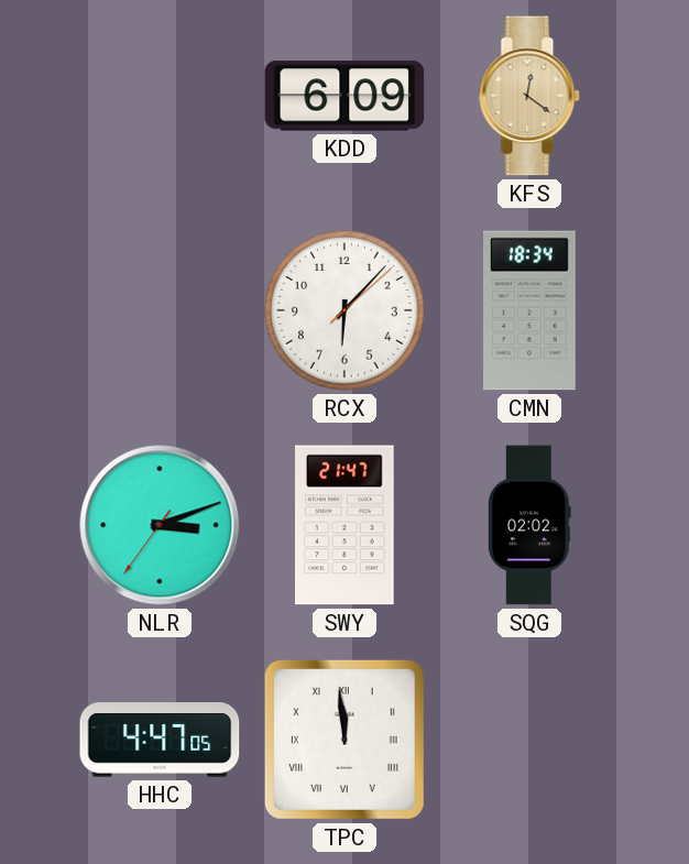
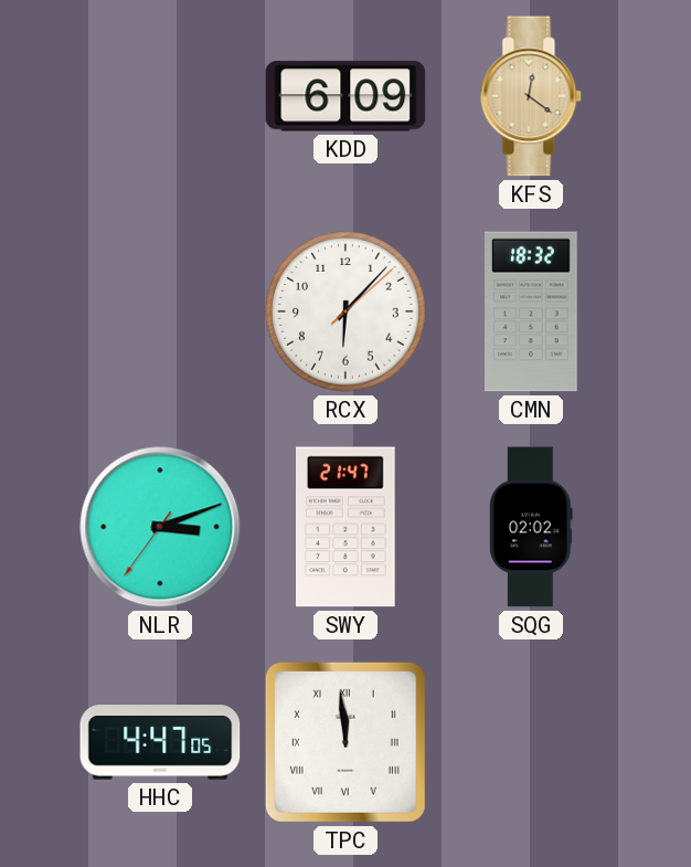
CMN: 18:34 -> 18:32 (532, 311)
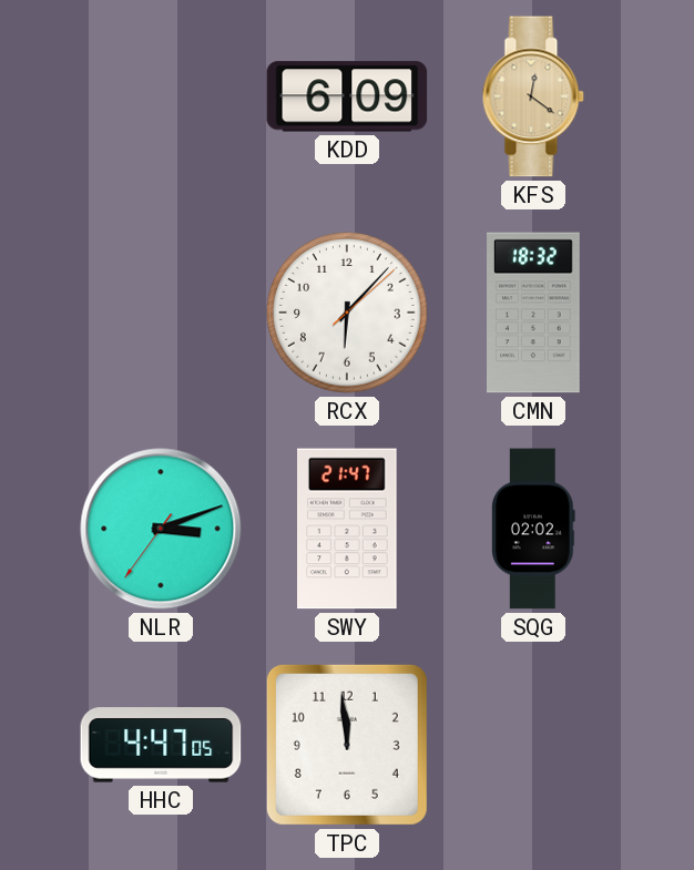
TPC numerals: Roman -> Arabic (347, 745)
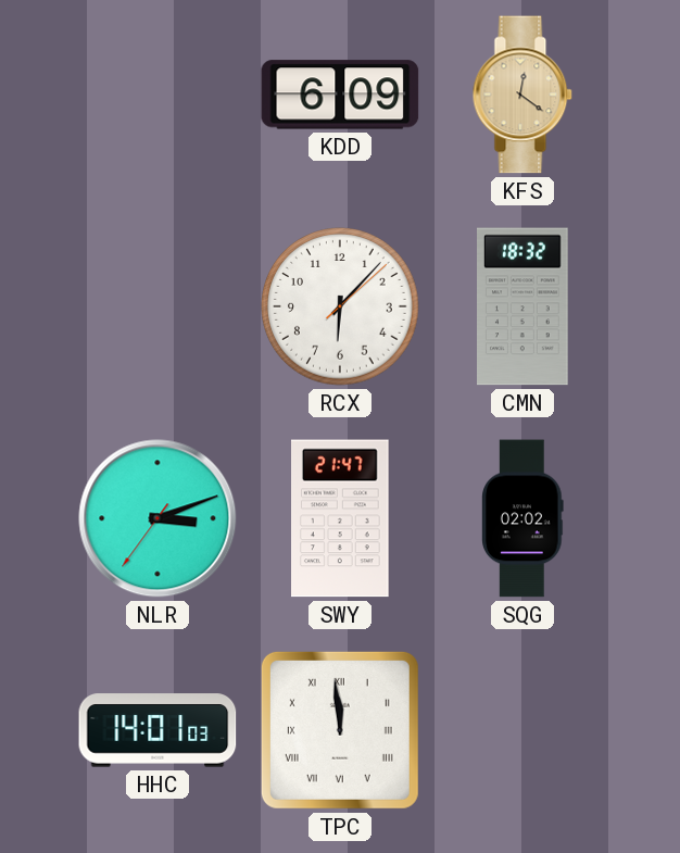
HHC: 4:47 -> 14:01 (158, 730)
TPC numerals: Arabic -> Roman (340, 730)
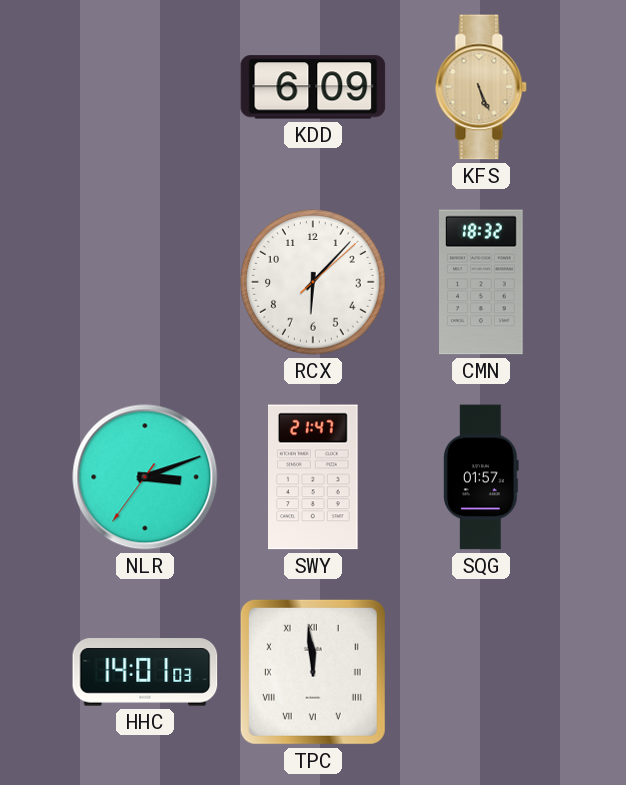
KFS: 12:21 -> 5:26 (481, 87)
SQG: 02:02 -> 01:57 (482, 477)
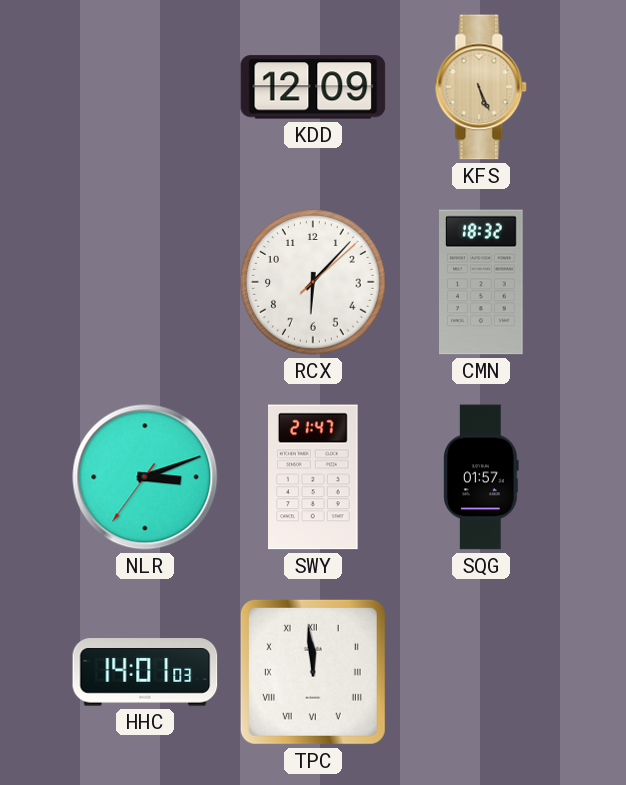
KDD: 6:09 -> 12:09 (313, 87)
